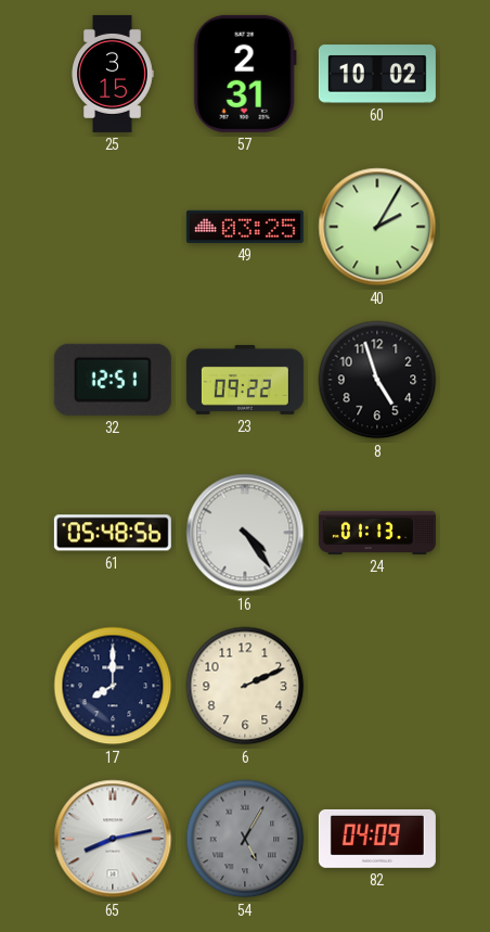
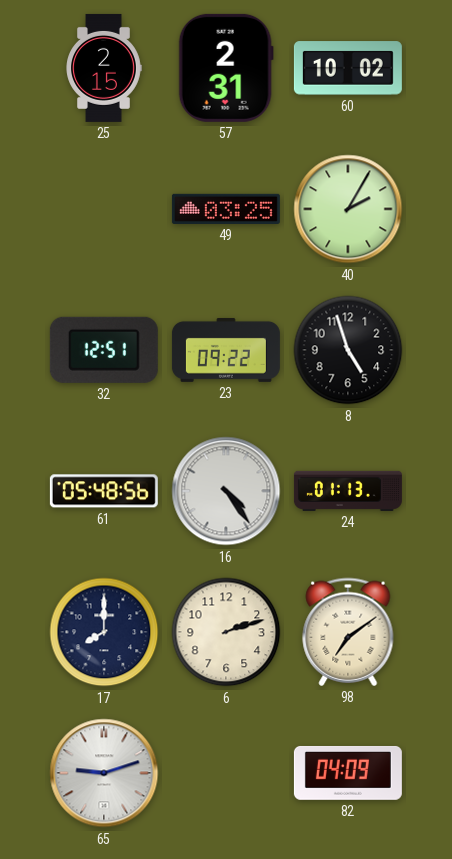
25: 3:15 -> 2:15 (104, 68)
6: 2:11 -> 2:12 (226, 632)
98: none -> 7:09 (348, 632)
65: 8:13 -> 9:12 (104, 773)
54: 5:05 -> none (245, 839)
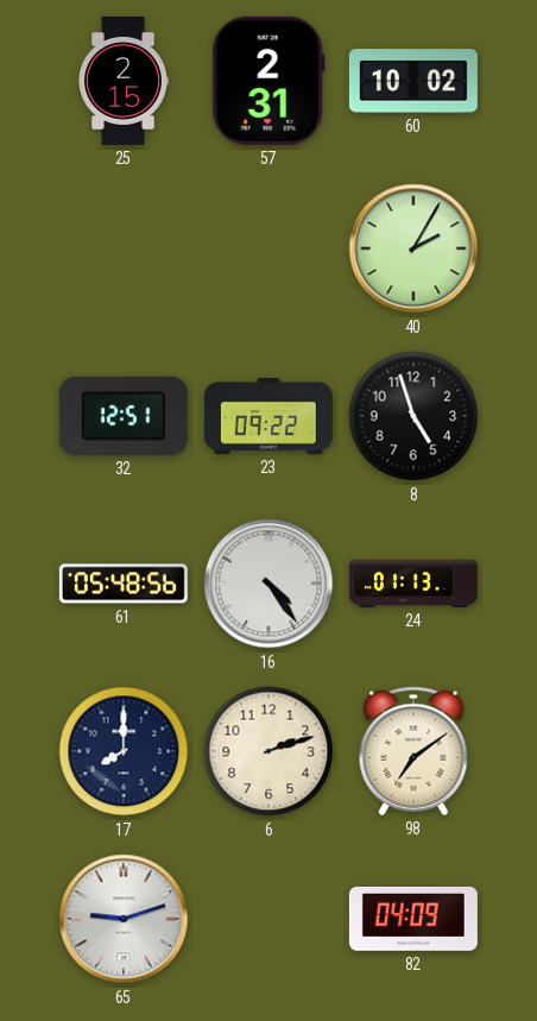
49: 03:25 -> none (226, 209)
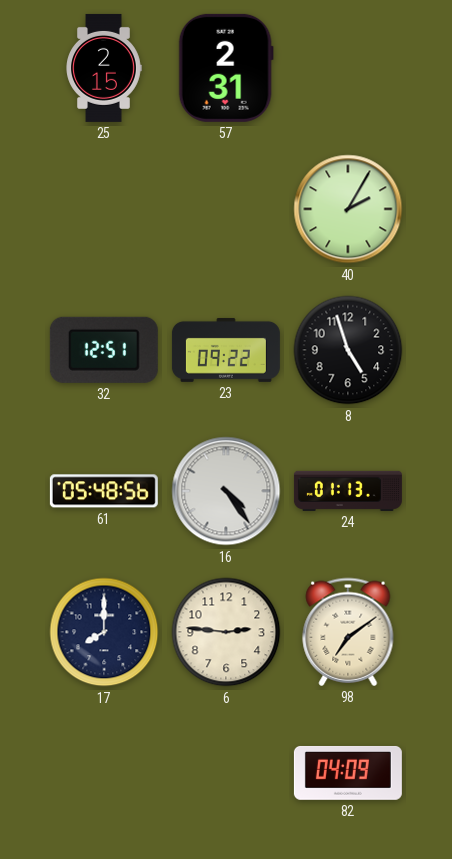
60: 10:02 -> none (413, 81)
6: 2:12 -> 2:46 (226, 632)
65: 9:12 -> none (124, 919)
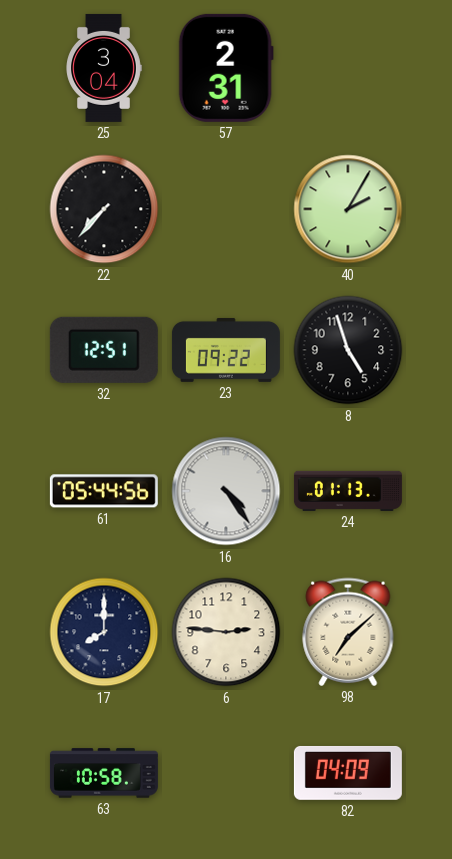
25: 2:15 -> 3:04 (104, 68)
22: none -> 7:37 (104, 209)
61: 05:48 -> 05:44 (104, 491)
98: 7:09 -> 7:08 (348, 632)
63: none -> 10:58 (104, 773)
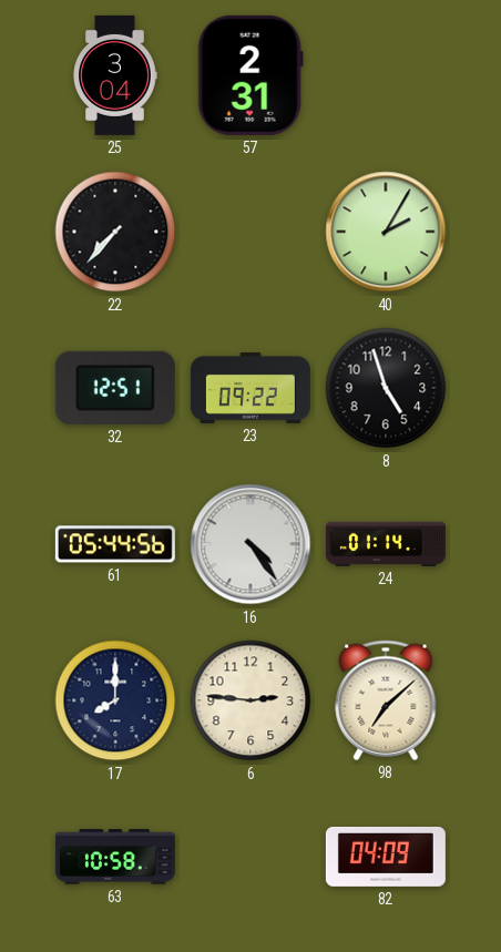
24: 01:13 -> 01:14 (386, 544)
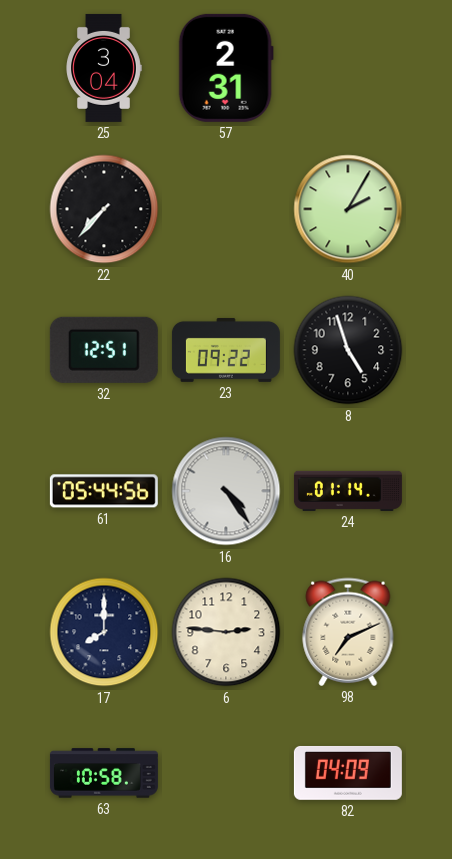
98: 7:08 -> 7:11 (348, 632)
